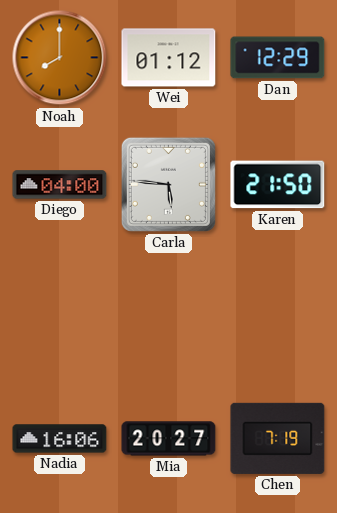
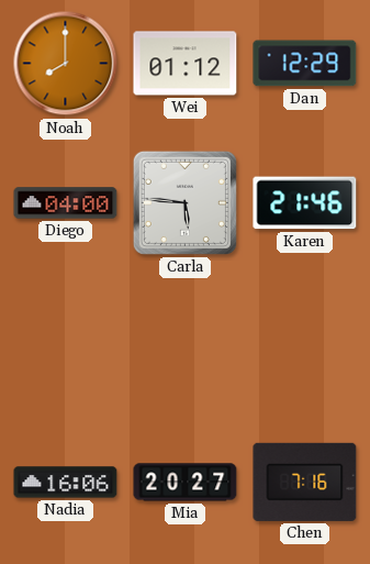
Karen: 21:50 -> 21:46 (305, 203)
Chen: 7:19 -> 7:16 (305, 482)
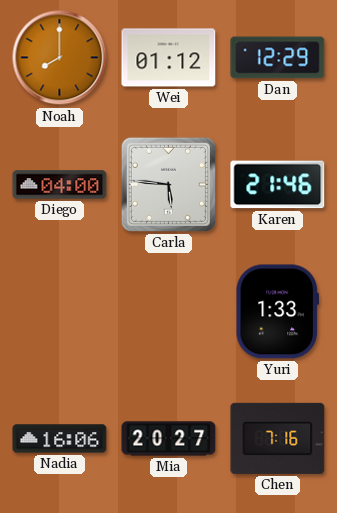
Yuri: none -> 1:33 (277, 312)
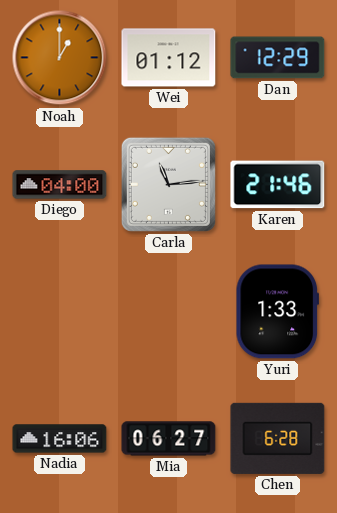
Noah: 8:00 -> 1:00 (60, 58)
Carla: 5:46 -> 11:14 (168, 184)
Mia: 20:27 -> 06:27 (169, 439)
Chen: 7:16 -> 6:28 (278, 438)
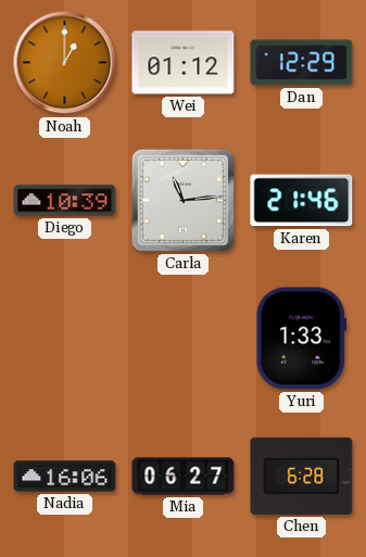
Diego: 04:00 -> 10:39 (65, 201)
